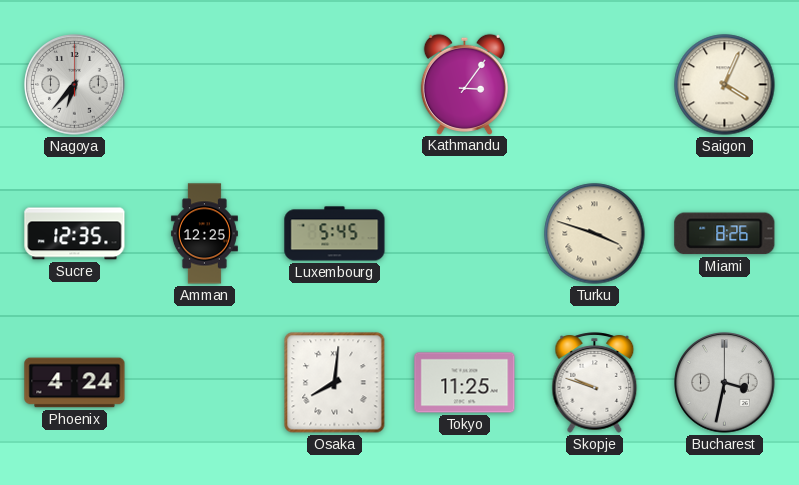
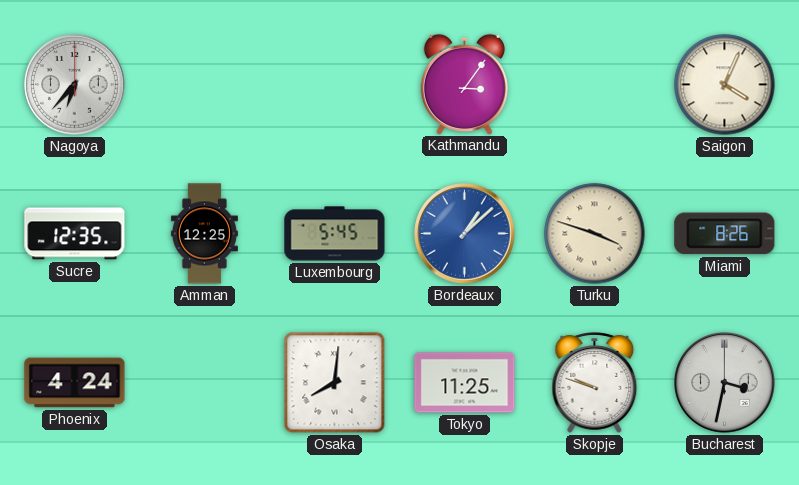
Bordeaux: none -> 1:08 (465, 234)
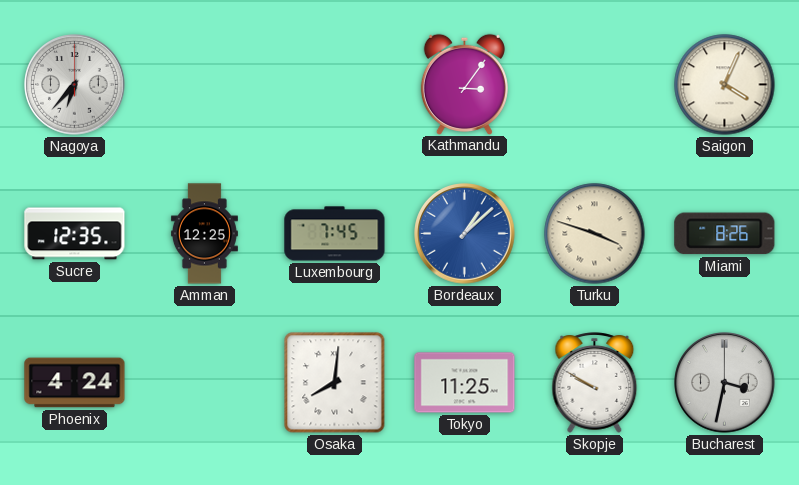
Luxembourg: 5:45 -> 7:45 (335, 234)
Skopje: 9:48 -> 9:50 (595, 383)
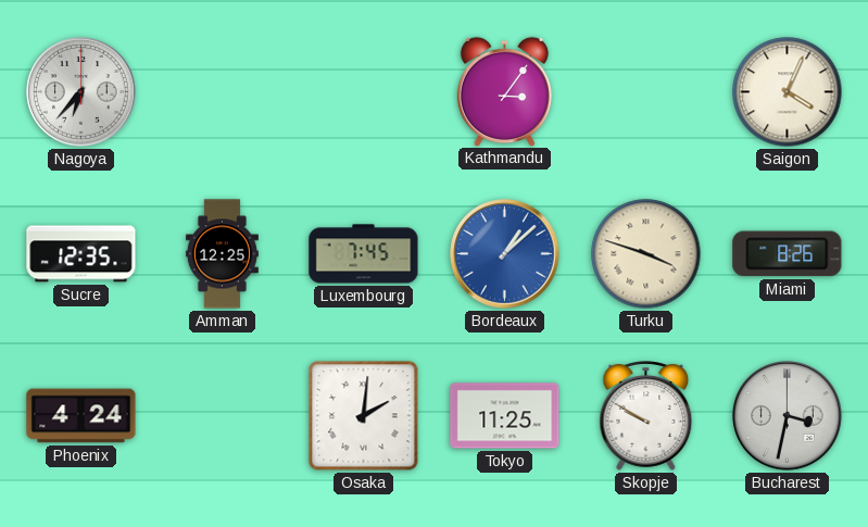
Osaka: 8:01 -> 2:01 (364, 416)
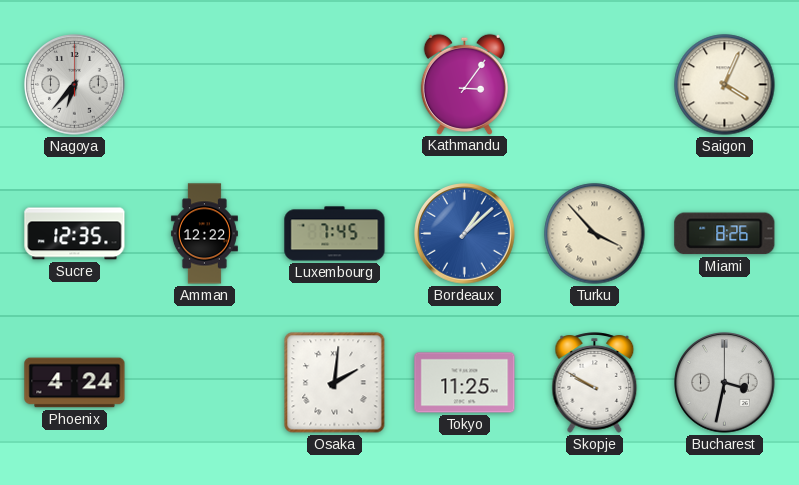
Amman: 12:25 -> 12:22 (204, 234)
Turku: 3:48 -> 3:53 (595, 234)
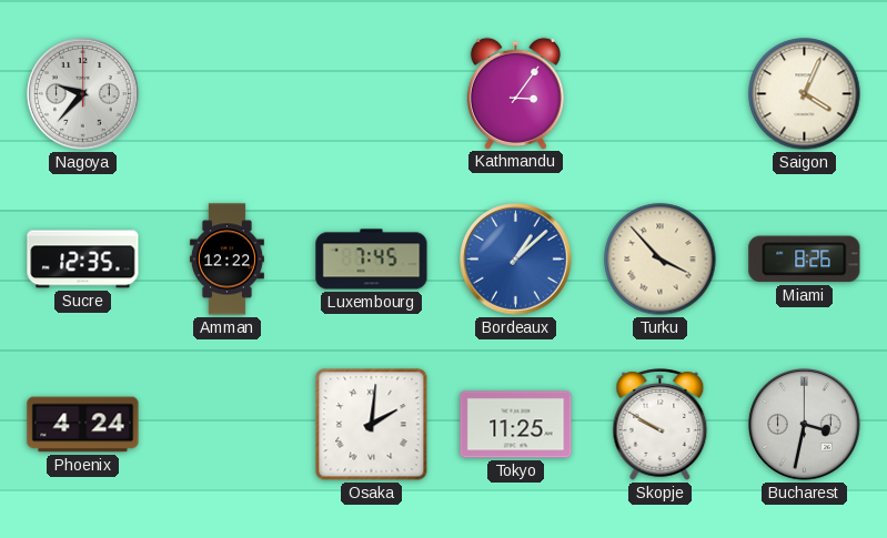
Nagoya: 6:37 -> 9:37 (83, 94)
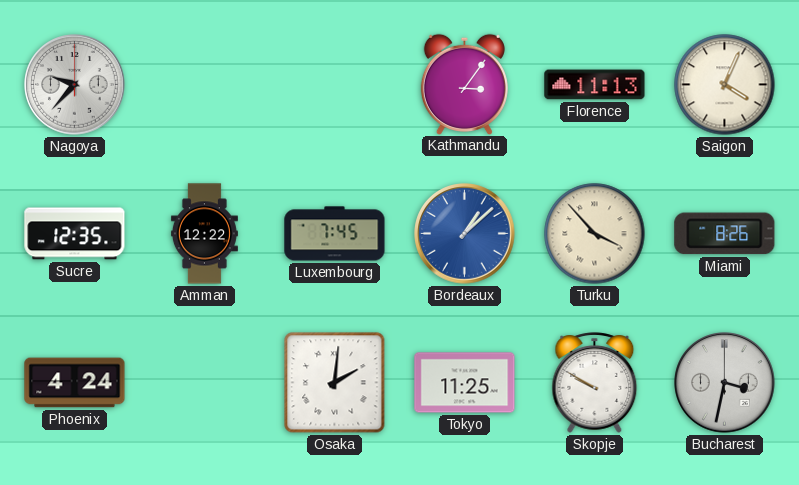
Florence: none -> 11:13 (595, 85)
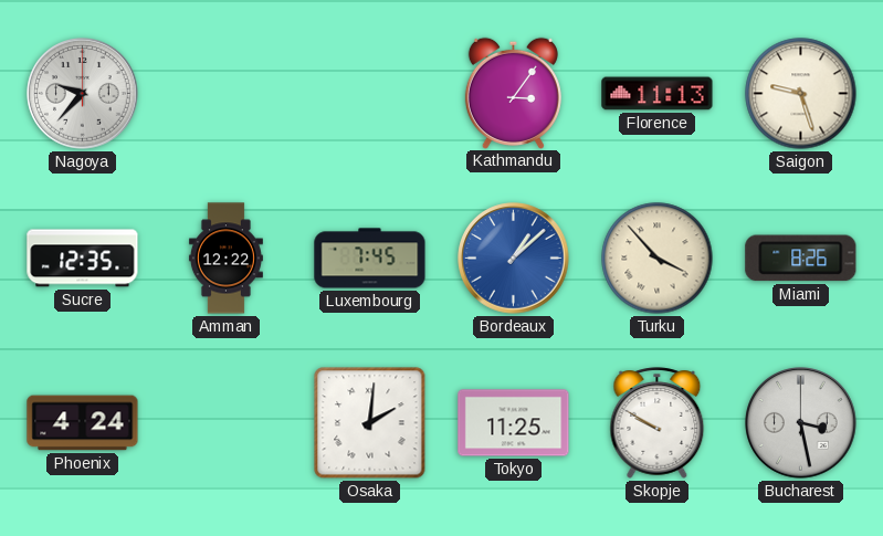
Saigon: 4:04 -> 9:27 (801, 94)
Bucharest: 3:32 -> 3:28 (801, 423)
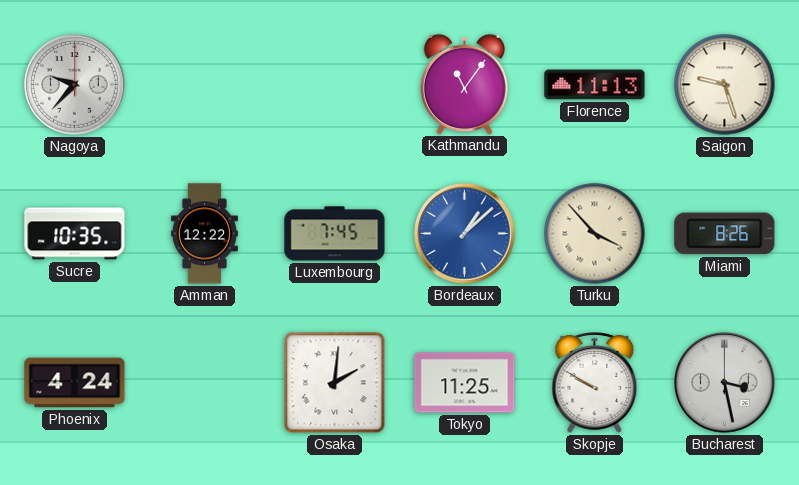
Kathmandu: 3:06 -> 11:06 (464, 84)
Sucre: 12:35 -> 10:35 (75, 234)
